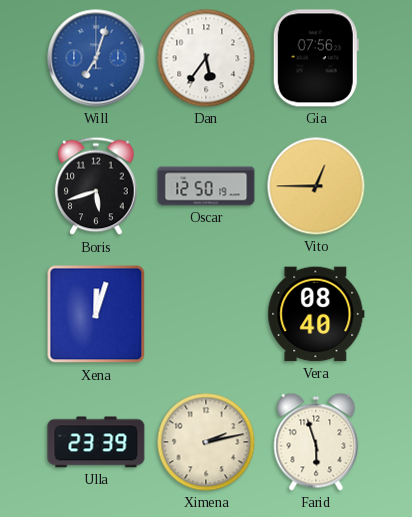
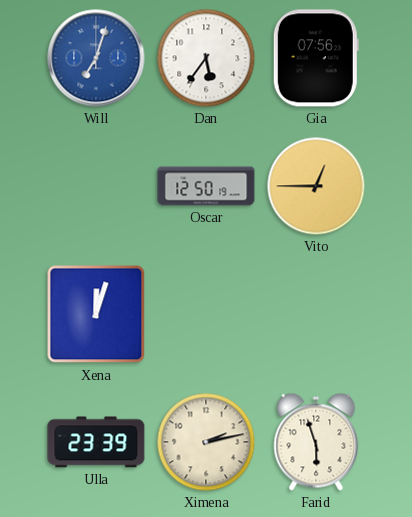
Boris: 5:42 -> none (96, 186)
Vera: 08:40 -> none (316, 314)
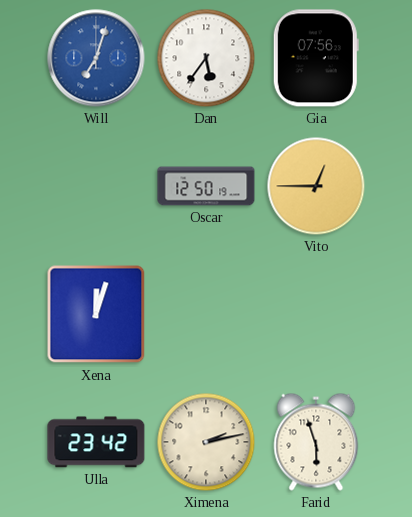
Ulla: 23:39 -> 23:42 (96, 442)
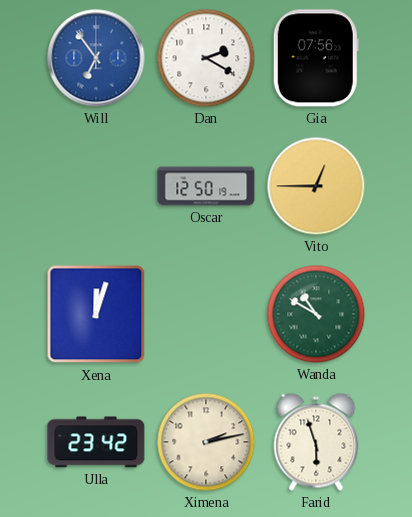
Will: 7:03 -> 6:54 (96, 58)
Dan: 5:36 -> 2:20 (206, 58)
Wanda: none -> 10:50 (316, 314)
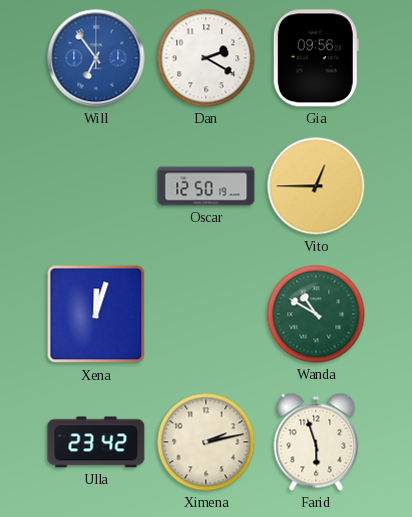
Gia: 07:56 -> 09:56 (316, 58)
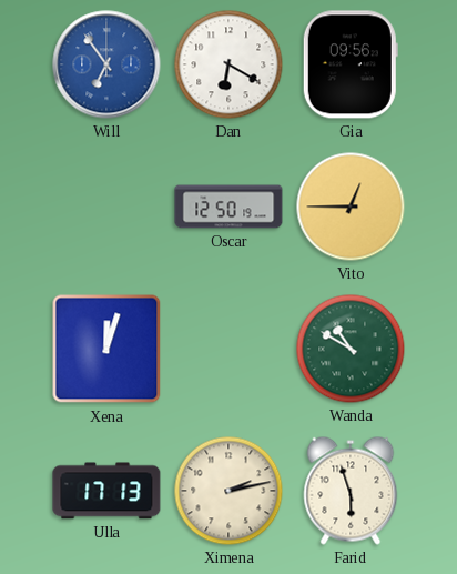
Dan: 2:20 -> 6:20 (228, 64)
Ulla: 23:42 -> 17:13 (106, 491)
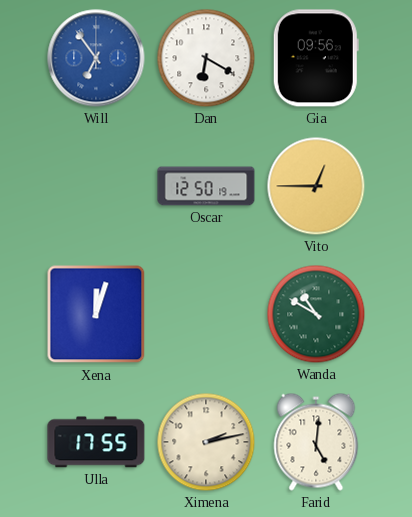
Ulla: 17:13 -> 17:55 (96, 442)
Farid: 5:57 -> 5:01 (316, 442)
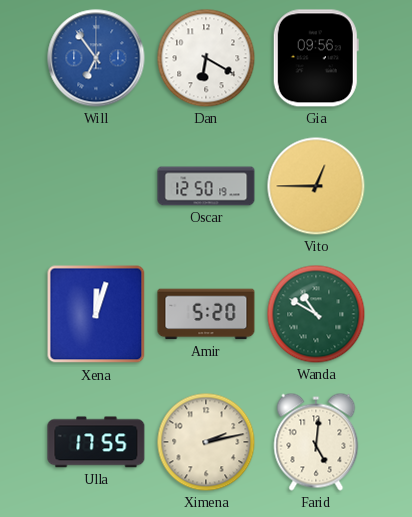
Amir: none -> 5:20 (206, 314)
